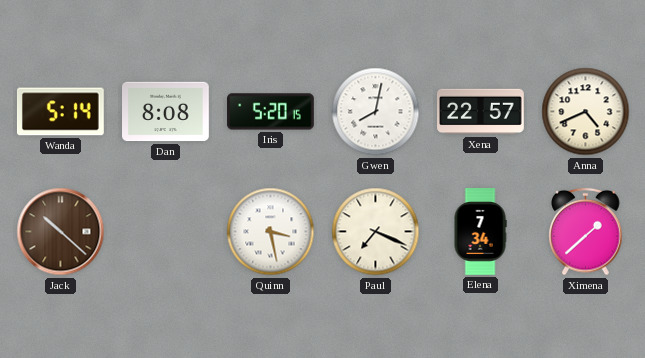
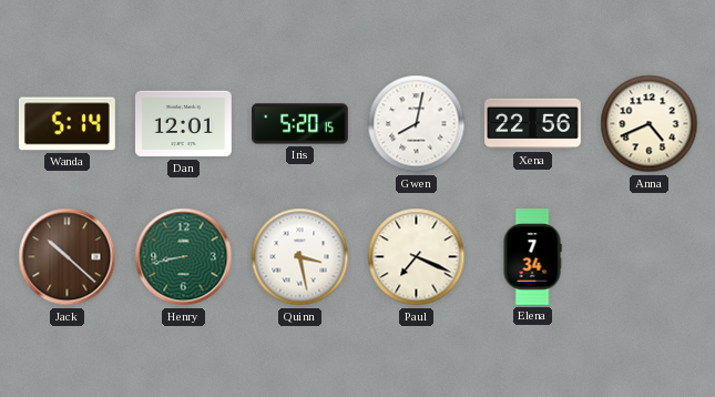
Dan: 8:08 -> 12:01 (184, 124)
Xena: 22:57 -> 22:56 (533, 124)
Henry: none -> 8:43 (184, 257)
Ximena: 1:38 -> none (586, 232)
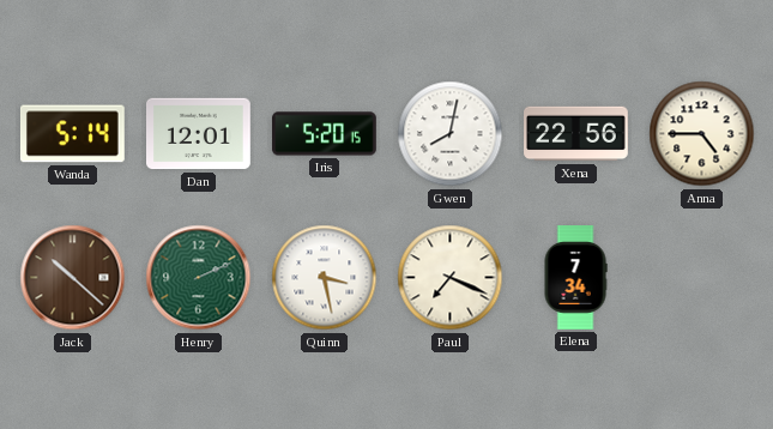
Anna: 4:41 -> 4:45 (702, 134)
Henry: 8:43 -> 2:11 (199, 278)
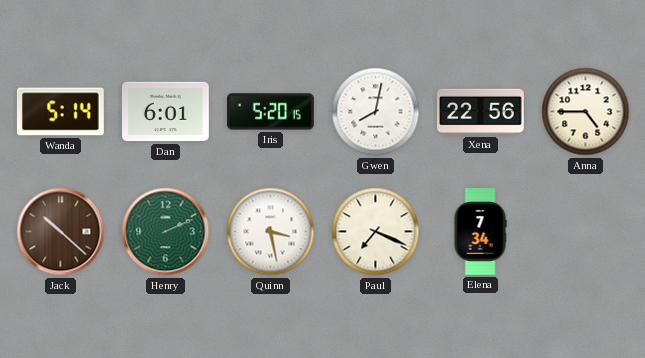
Dan: 12:01 -> 6:01 (166, 112)
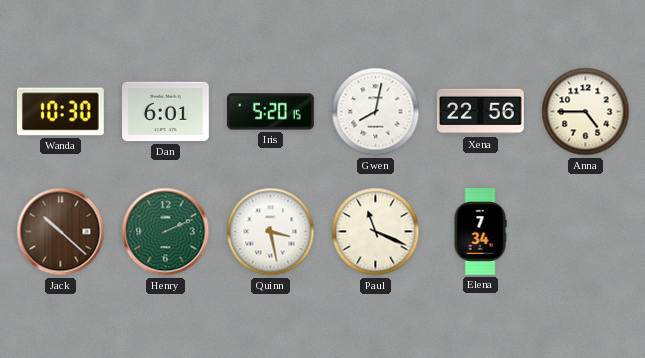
Wanda: 5:14 -> 10:30 (60, 112)
Paul: 7:19 -> 11:19 (376, 232)
